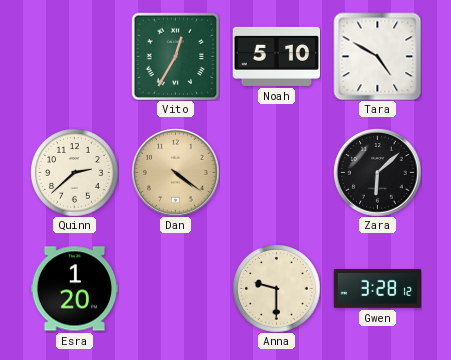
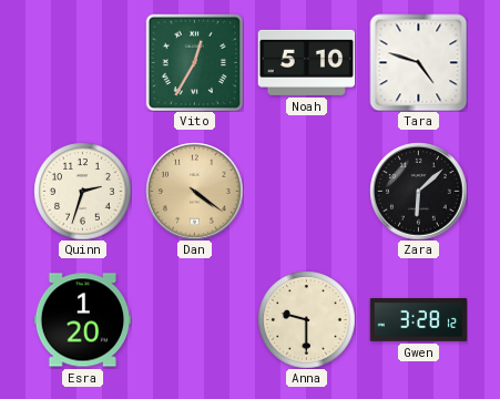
Tara: 4:50 -> 4:48 (418, 62)
Quinn: 2:38 -> 2:33 (82, 191)
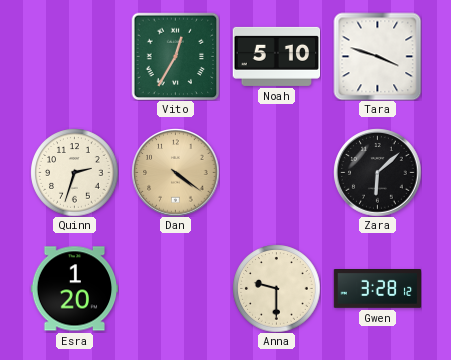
Tara: 4:48 -> 3:48 (377, 56)
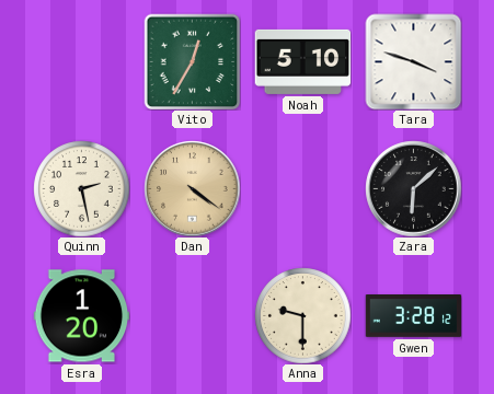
Quinn: 2:33 -> 2:28 (81, 188)
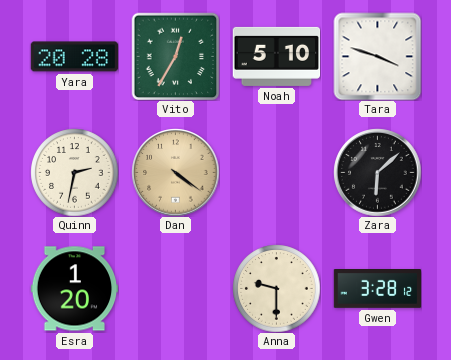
Yara: none -> 20:28 (74, 57)
Quinn: 2:28 -> 2:32 (74, 172)
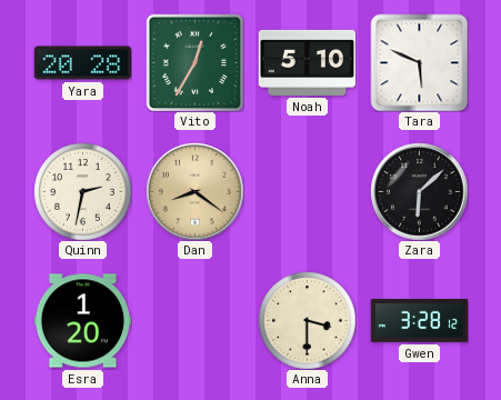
Tara: 3:48 -> 5:49 (419, 62)
Dan: 4:21 -> 8:21 (194, 191)
Anna: 9:30 -> 3:30 (307, 320)
